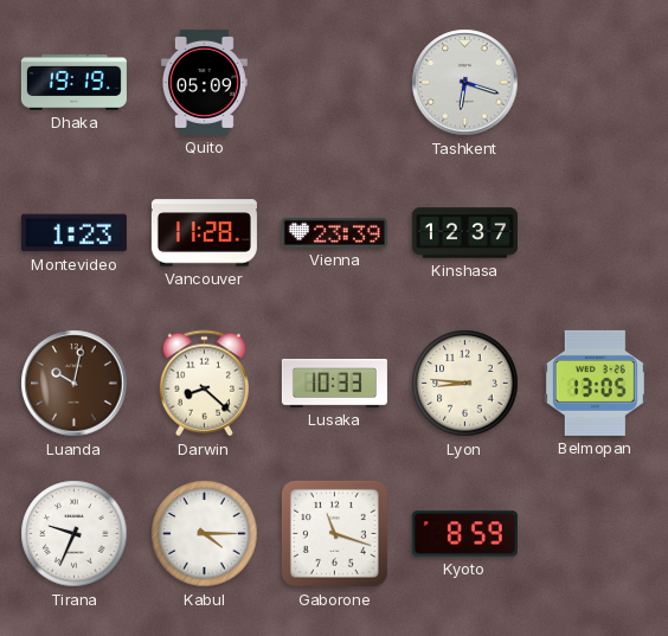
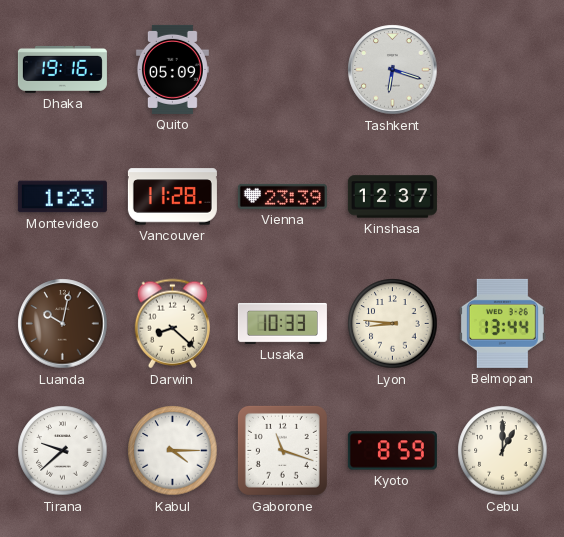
Dhaka: 19:19 -> 19:16 (62, 69)
Belmopan: 13:05 -> 13:44 (502, 323)
Tirana: 9:34 -> 9:38 (63, 451)
Cebu: none -> 1:00 (503, 451)
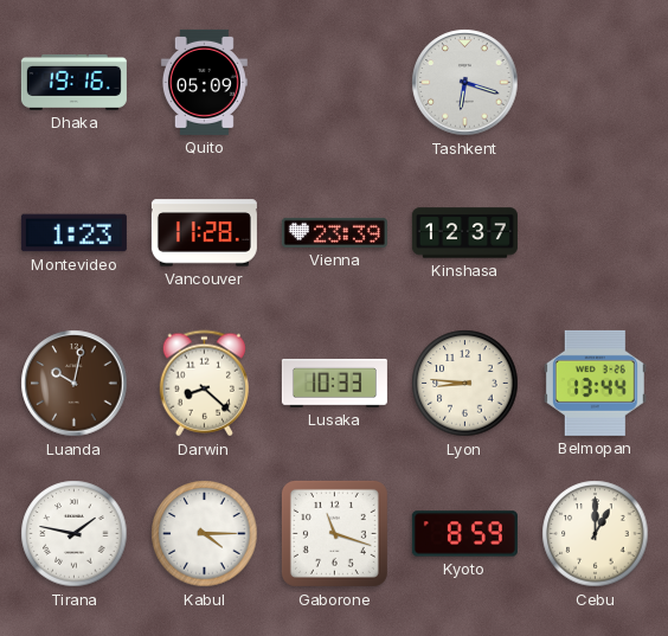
Tirana: 9:38 -> 1:47 (75, 534)
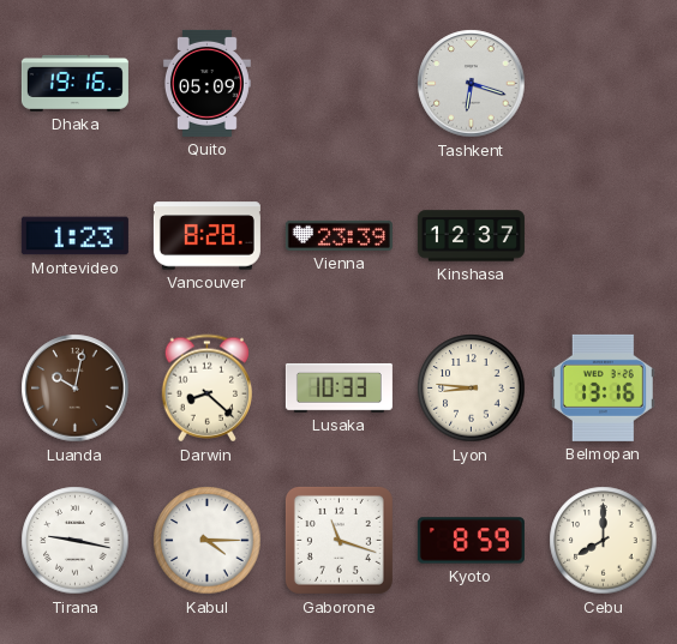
Vancouver: 11:28 -> 8:28 (206, 236)
Belmopan: 13:44 -> 13:16 (603, 387)
Tirana: 1:47 -> 9:17 (76, 541)
Cebu: 1:00 -> 8:00 (604, 541)
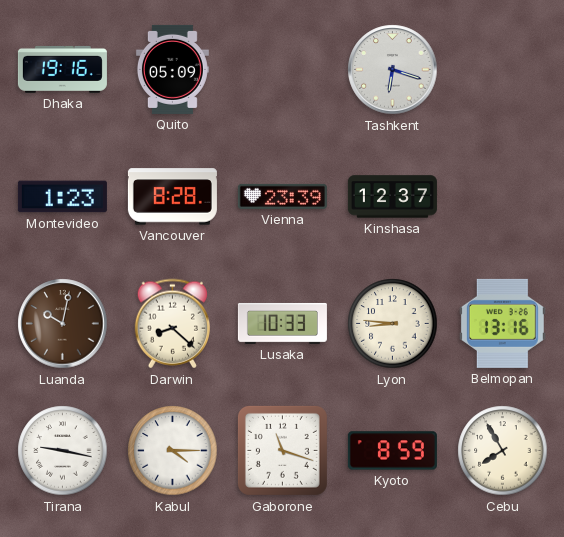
Cebu: 8:00 -> 7:55 (503, 451)
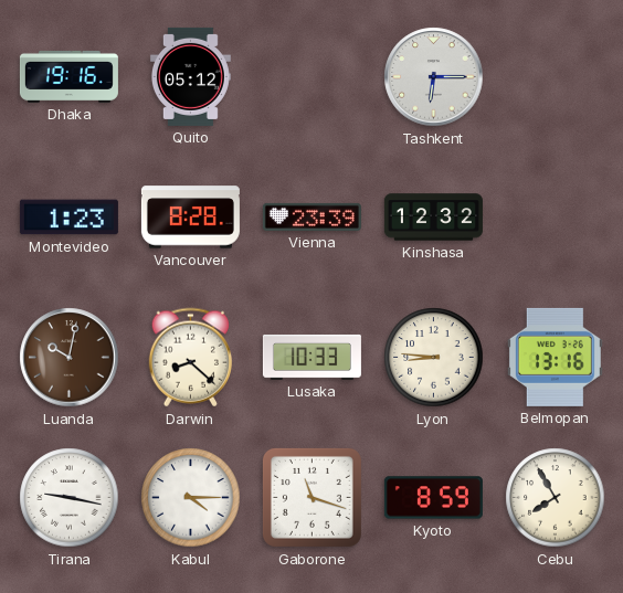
Quito: 05:09 -> 05:12 (190, 76)
Tashkent: 6:18 -> 6:15 (434, 77)
Kinshasa: 12:37 -> 12:32 (433, 218)
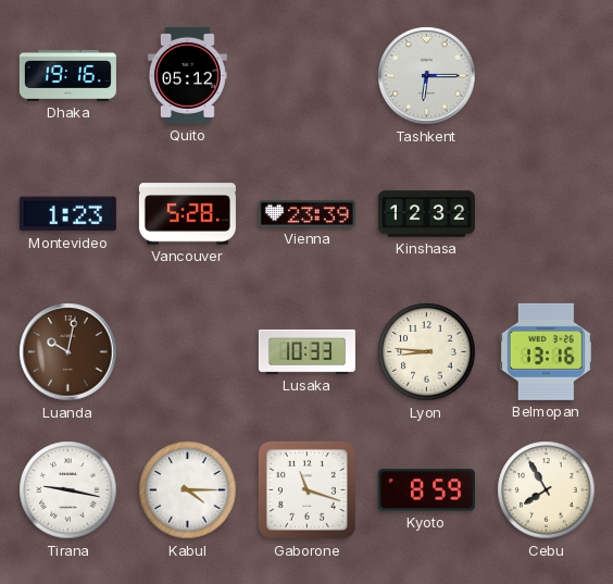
Vancouver: 8:28 -> 5:28 (187, 214)
Darwin: 8:22 -> none (190, 358)
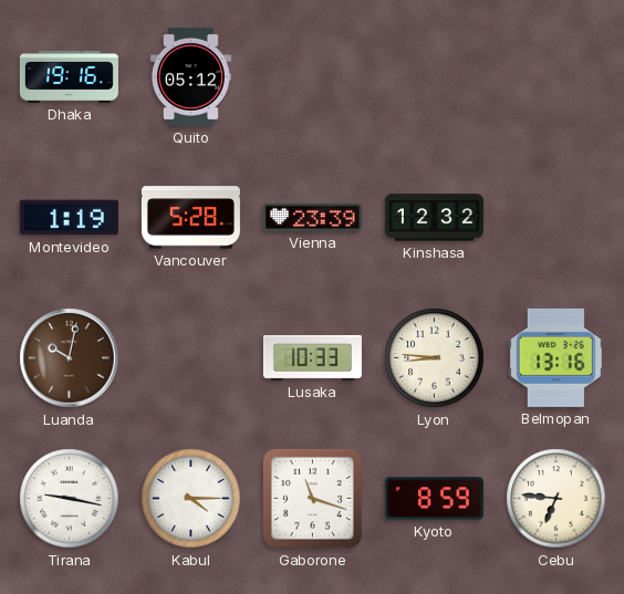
Tashkent: 6:15 -> none (427, 76)
Montevideo: 1:23 -> 1:19 (69, 218)
Cebu: 7:55 -> 6:46 (557, 499)
